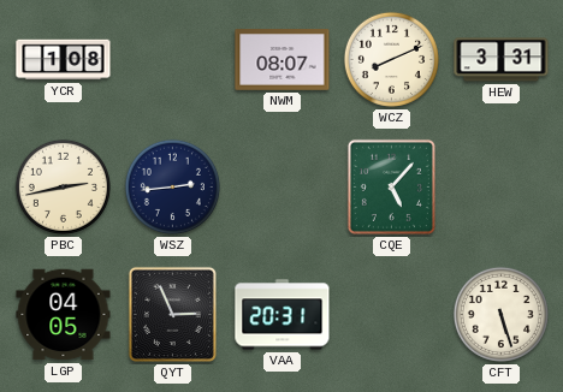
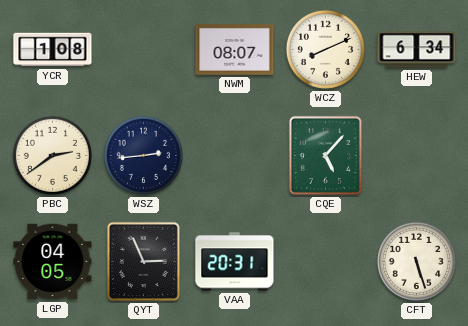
HEW: 3:31 -> 6:34 (417, 50)
PBC: 2:43 -> 2:39 (52, 155)
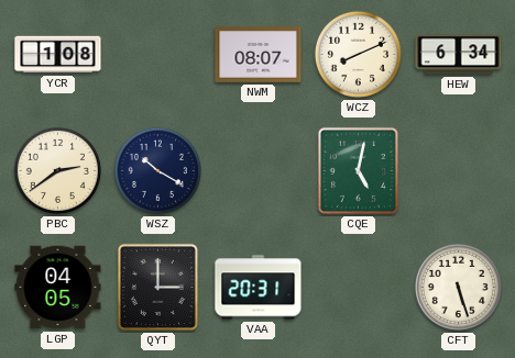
WSZ: 2:44 -> 10:20 (157, 170)
CQE: 5:07 -> 5:02 (358, 170)
QYT: 2:56 -> 3:00 (157, 287)
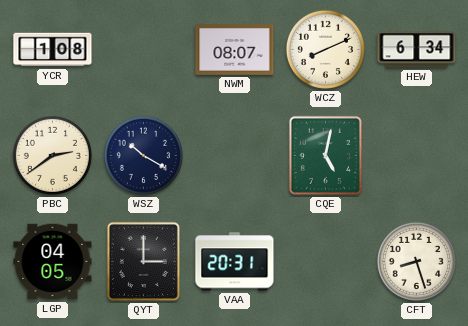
CFT: 5:27 -> 8:27 (416, 261)
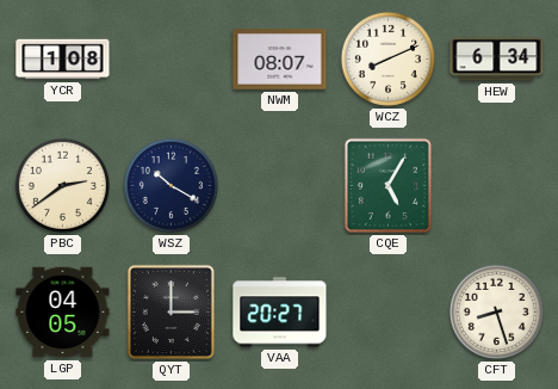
CQE: 5:02 -> 5:05 (387, 185)
VAA: 20:31 -> 20:27 (280, 313)
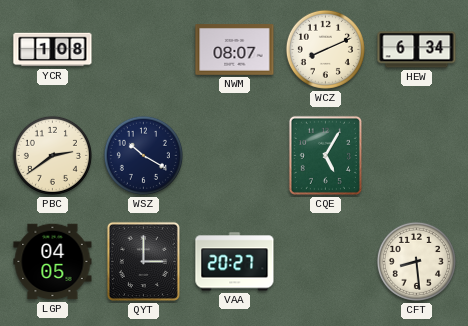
CFT: 8:27 -> 8:29 (416, 261)
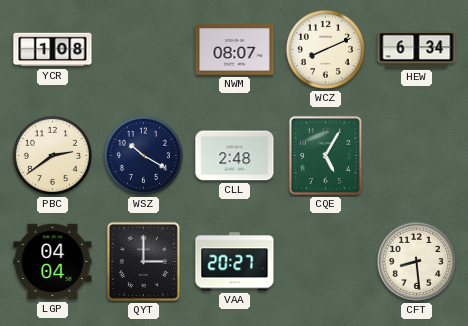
CLL: none -> 2:48 (235, 156)
LGP: 04:05 -> 04:04 (53, 262)
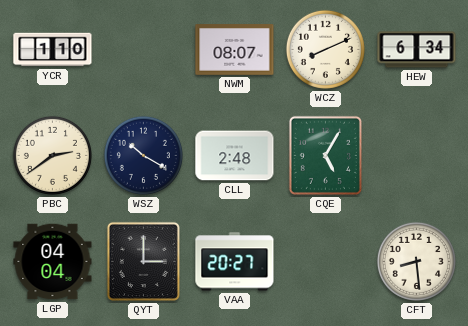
YCR: 1:08 -> 1:10 (53, 50)
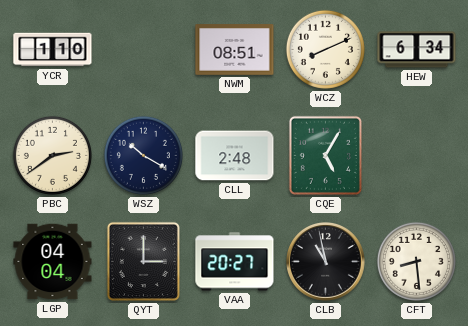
NWM: 08:07 -> 08:51 (235, 50)
CLB: none -> 10:58 (326, 262)
